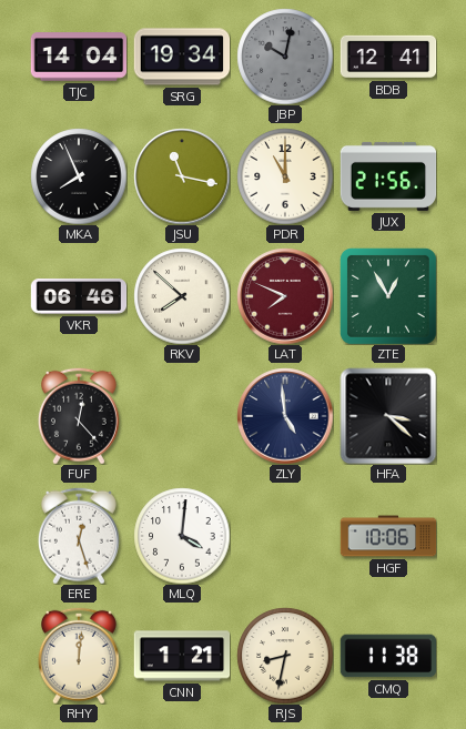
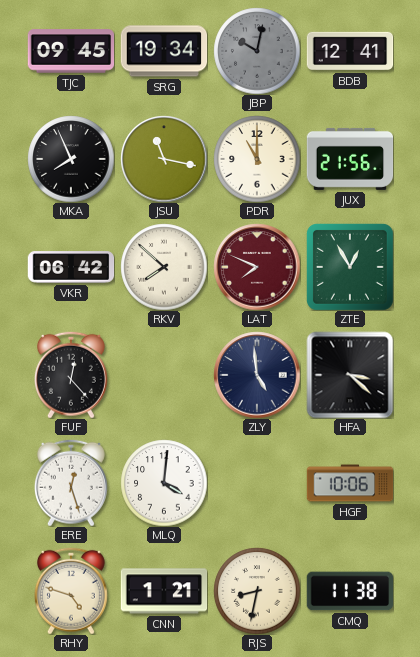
TJC: 14:04 -> 09:45 (71, 51)
VKR: 06:46 -> 06:42 (71, 267)
RHY: 12:01 -> 4:48 (71, 591)
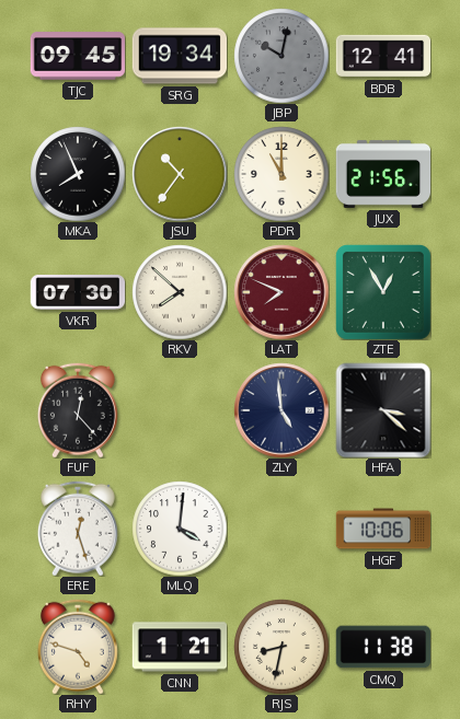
JSU: 11:17 -> 10:36 (180, 174)
VKR: 06:42 -> 07:30 (78, 292)
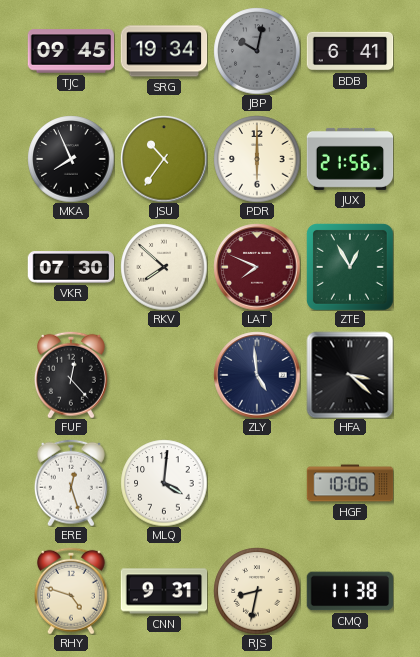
BDB: 12:41 -> 6:41 (350, 51)
PDR: 11:00 -> 6:00 (257, 159)
CNN: 1:21 -> 9:31 (164, 591)
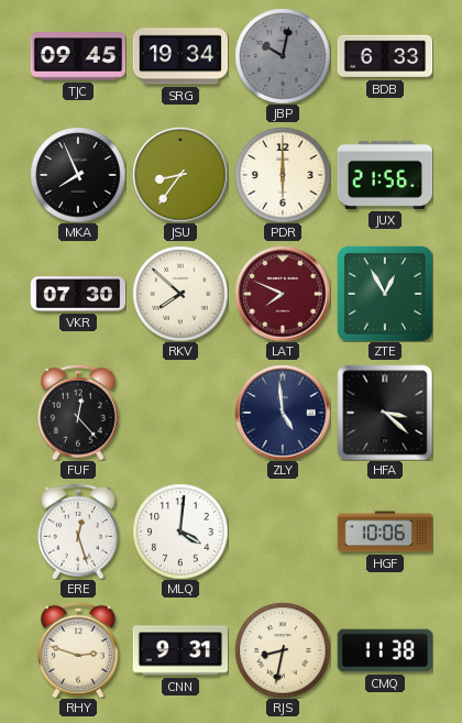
BDB: 6:41 -> 6:33 (385, 56)
JSU: 10:36 -> 8:36 (180, 175)
RHY: 4:48 -> 2:48 (78, 650)
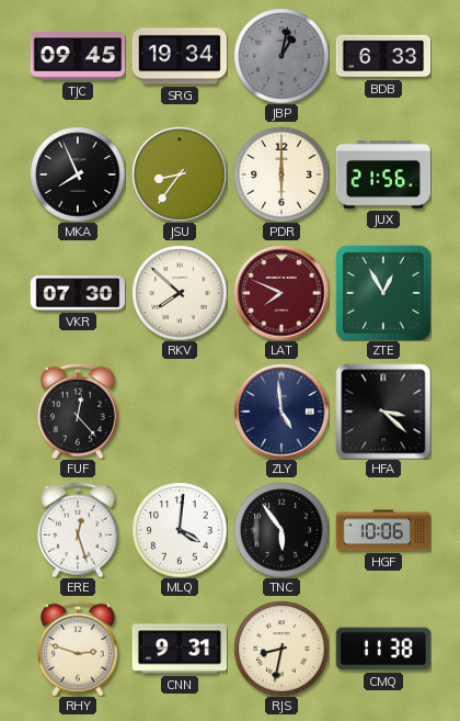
JBP: 10:02 -> 1:02 (281, 56)
TNC: none -> 5:54 (281, 530)
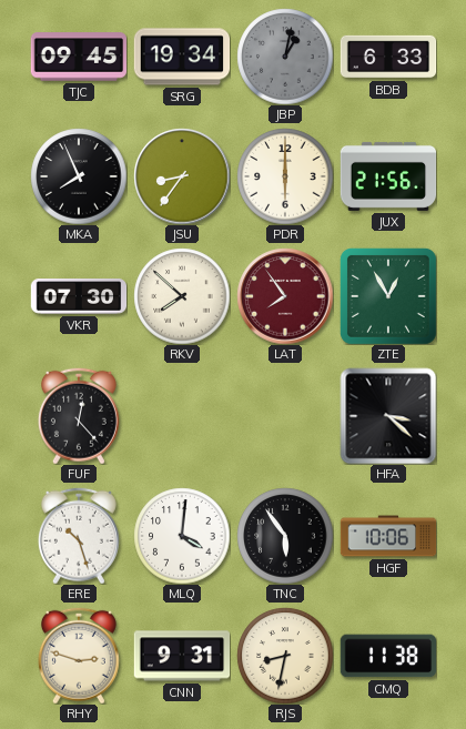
LAT: 7:49 -> 7:54 (285, 296)
ZLY: 4:59 -> none (281, 412)
ERE: 12:27 -> 10:27 (79, 536)
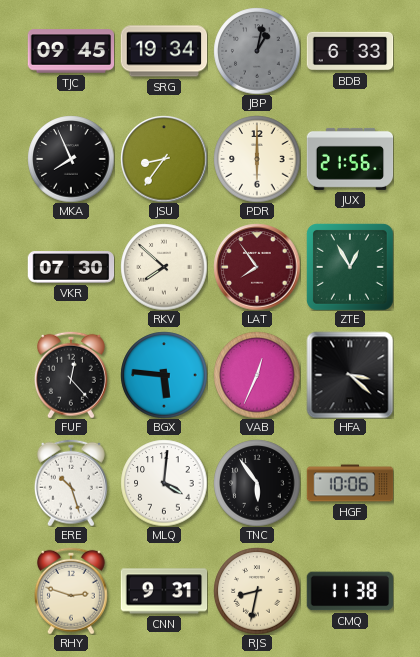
BGX: none -> 5:46 (164, 375)
VAB: none -> 12:34 (257, 375)
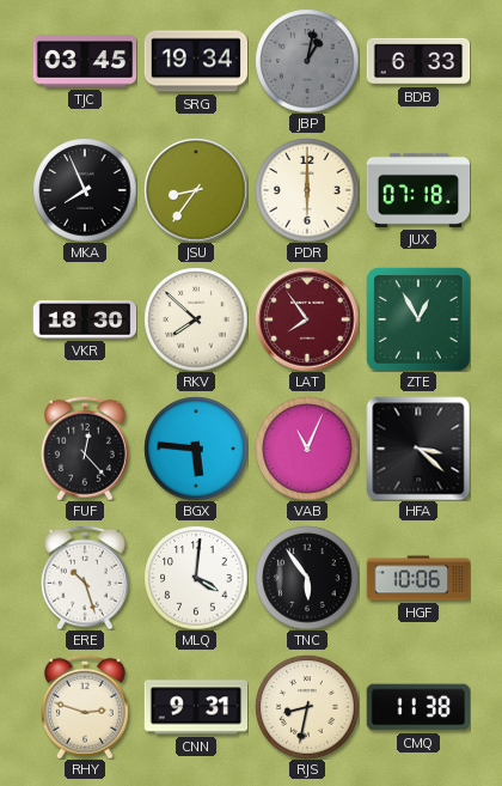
TJC: 09:45 -> 03:45 (85, 61)
JUX: 21:56 -> 07:18 (418, 190)
VKR: 07:30 -> 18:30 (85, 319)
VAB: 12:34 -> 11:04 (307, 449)
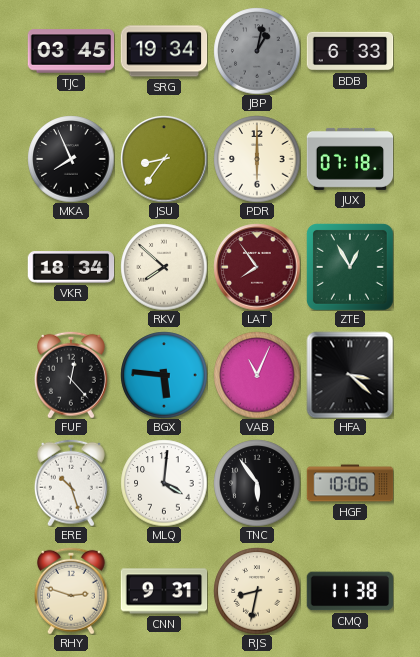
VKR: 18:30 -> 18:34 (71, 267)
